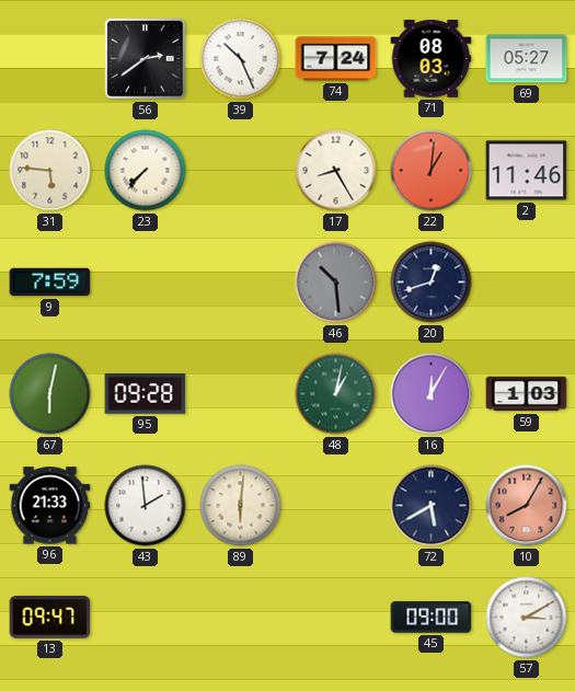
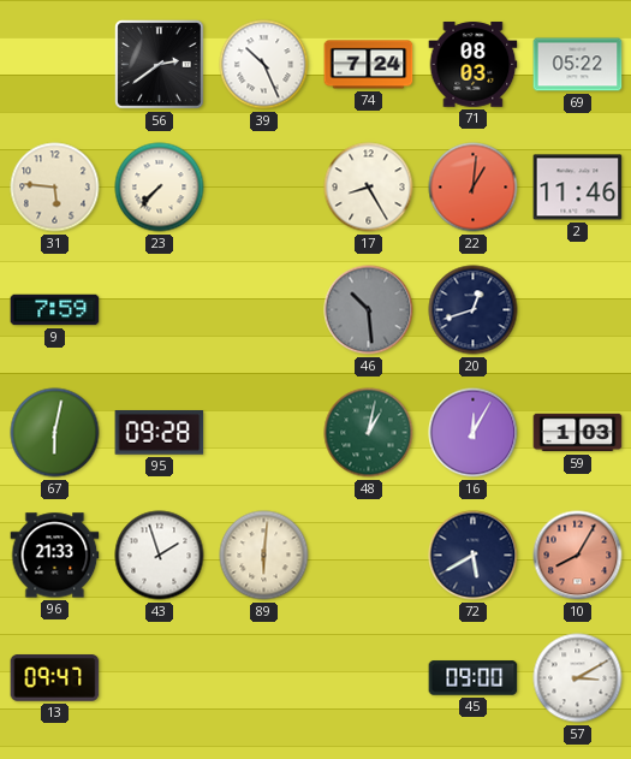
69: 05:27 -> 05:22 (578, 65)
43: 1:59 -> 1:57 (160, 556)
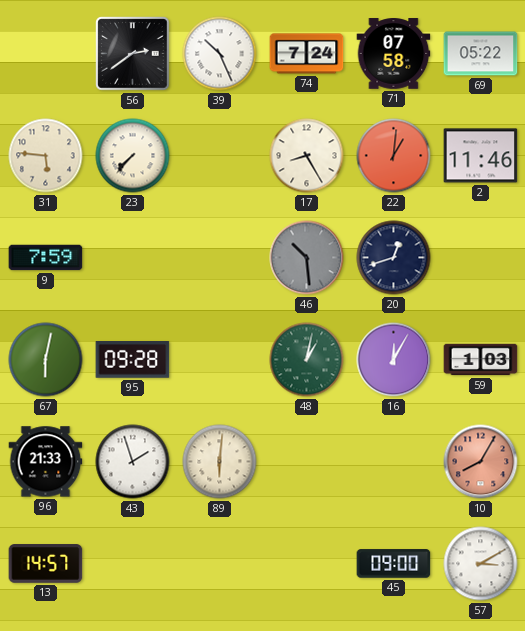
71: 08:03 -> 07:58 (394, 54)
72: 5:40 -> none (474, 556)
13: 09:47 -> 14:57 (46, 564)
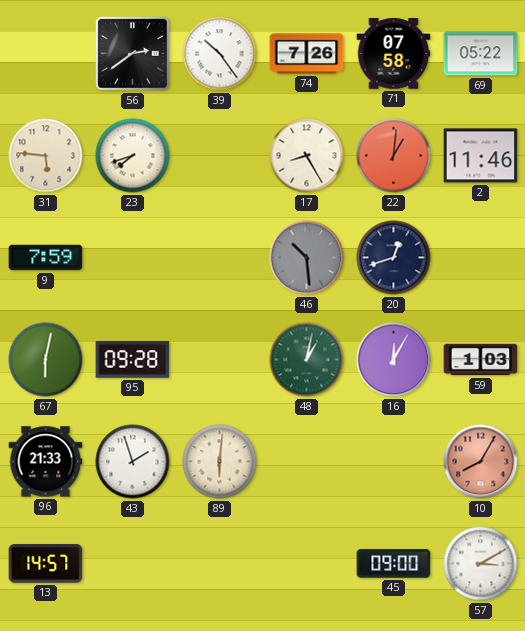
39: 10:26 -> 10:24 (220, 54)
74: 7:24 -> 7:26 (307, 54)
23: 7:37 -> 7:42 (133, 156)
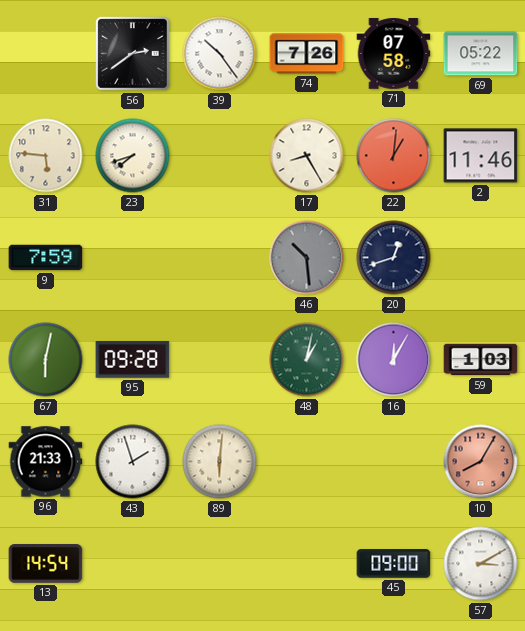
13: 14:57 -> 14:54 (46, 564)
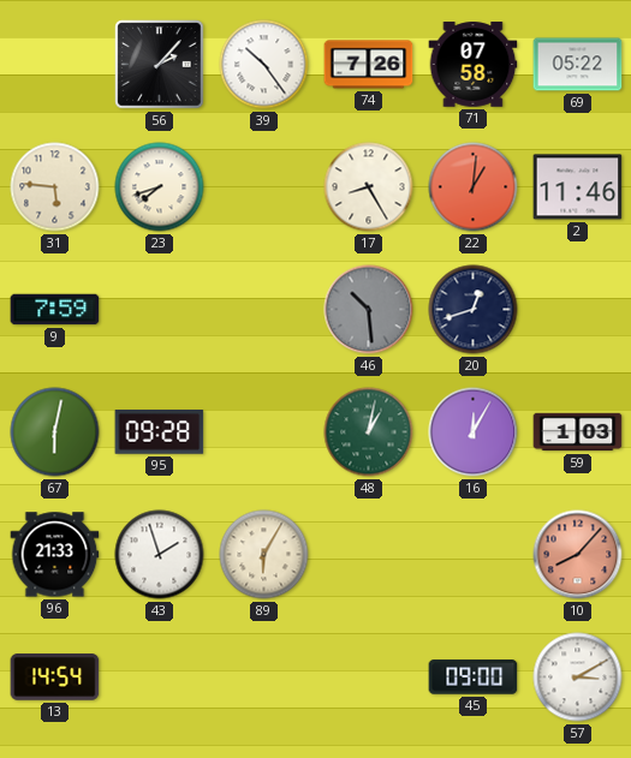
56: 2:39 -> 2:07 (160, 65)
89: 6:01 -> 6:05 (264, 555)
10: 8:05 -> 8:07 (578, 555)
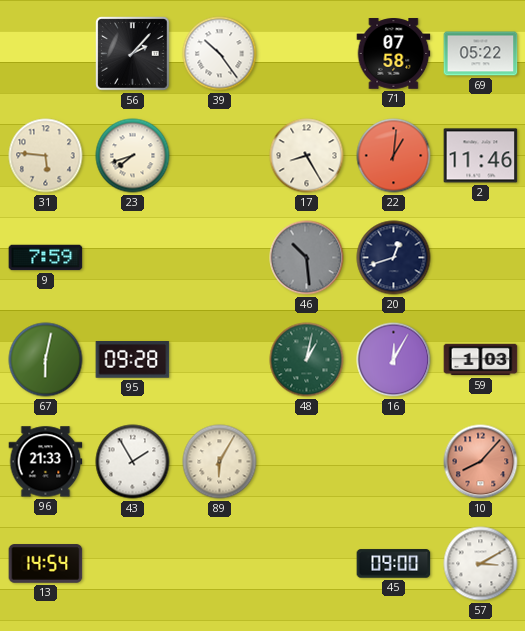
74: 7:26 -> none (369, 65)
43: 1:57 -> 1:55 (133, 462)
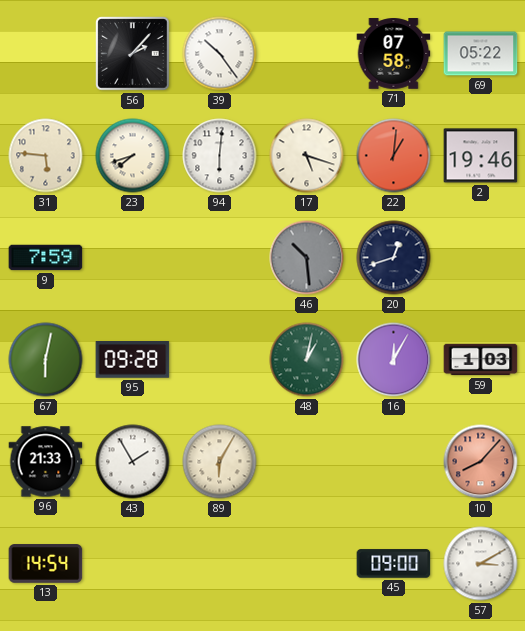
94: none -> 6:01 (220, 156)
17: 8:25 -> 5:18 (307, 156)
2: 11:46 -> 19:46 (481, 156)
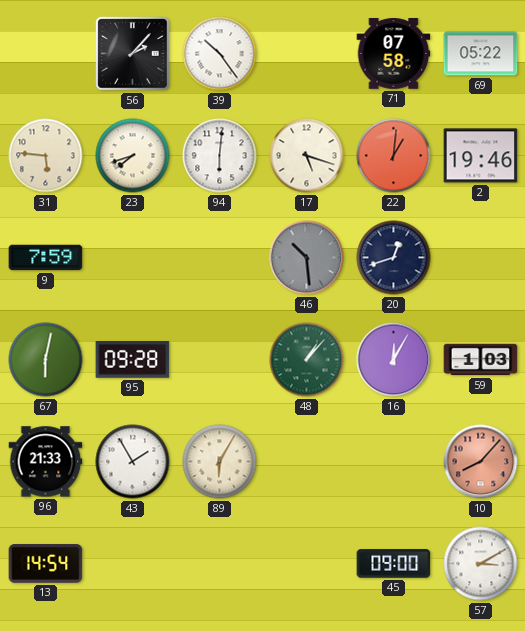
48: 1:02 -> 1:07 (307, 360)
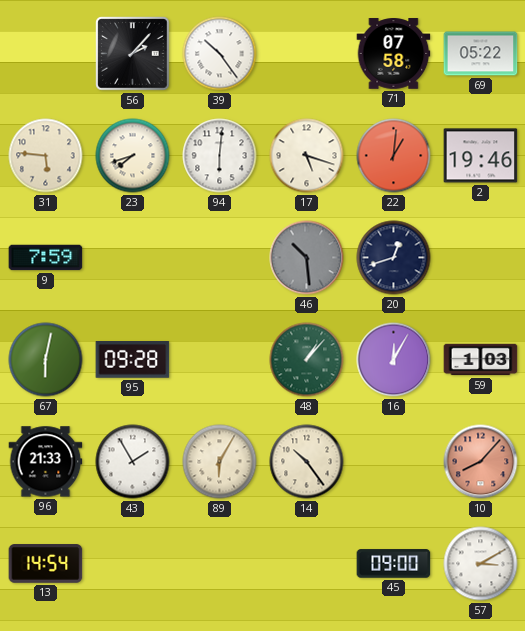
14: none -> 10:24 (307, 462)
